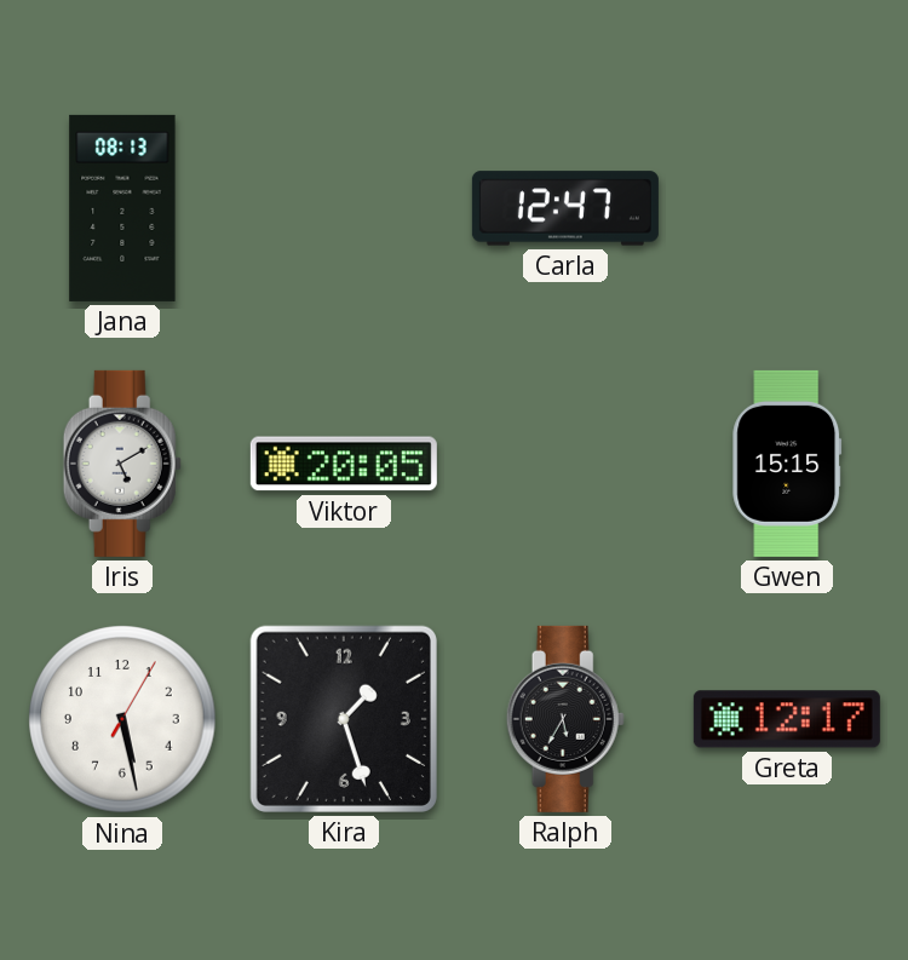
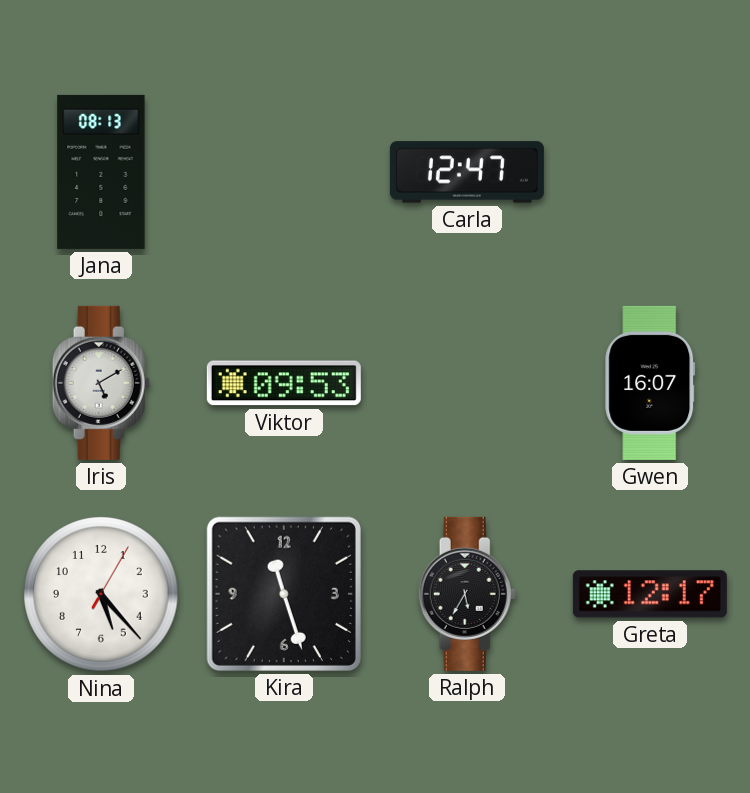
Viktor: 20:05 -> 09:53 (284, 383)
Gwen: 15:15 -> 16:07 (650, 383)
Nina: 5:28 -> 5:23 (101, 594)
Kira: 1:27 -> 11:27 (284, 594)
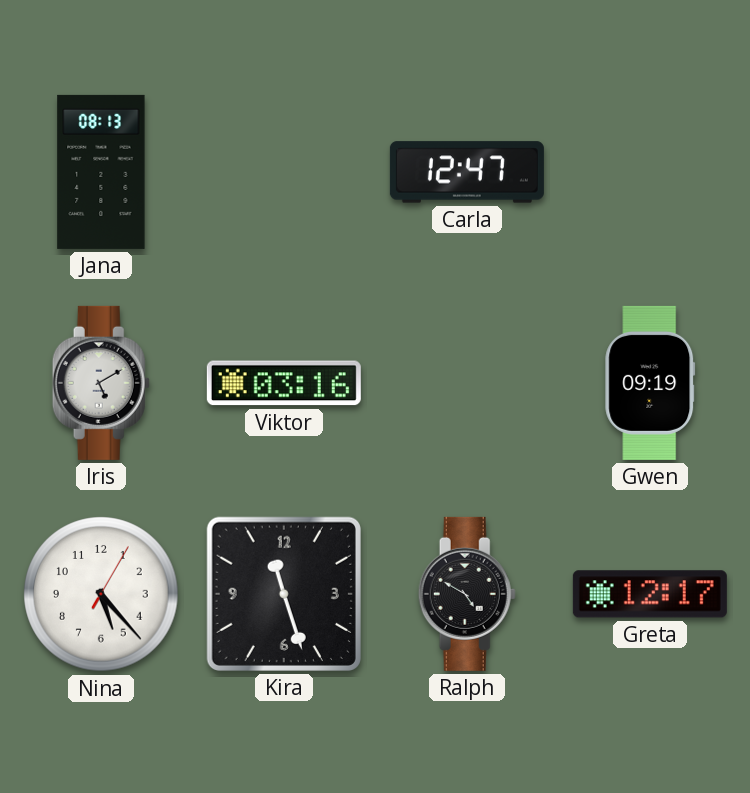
Viktor: 09:53 -> 03:16 (284, 383)
Gwen: 16:07 -> 09:19 (650, 383)
Ralph: 5:35 -> 4:50 (467, 594)
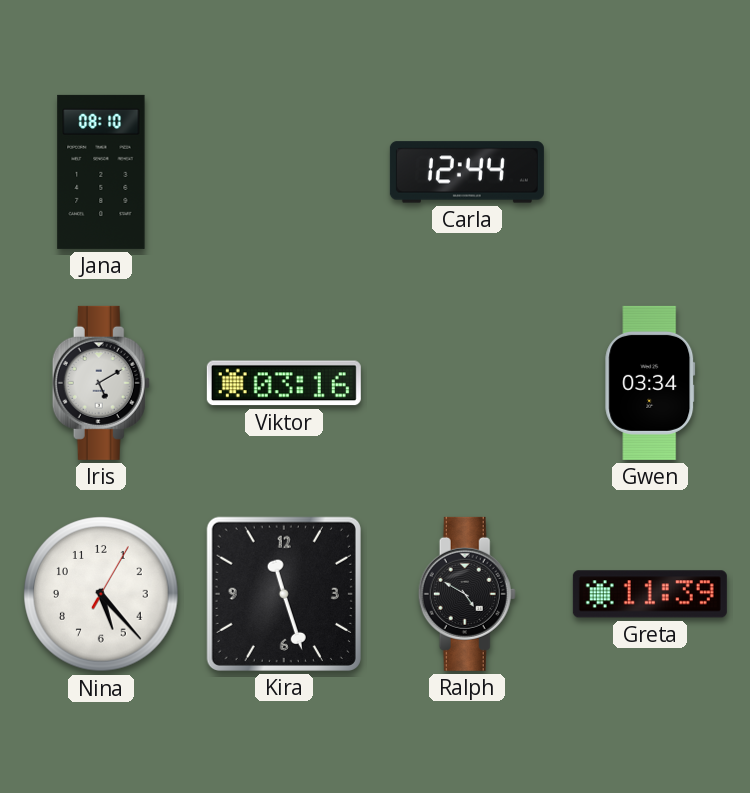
Jana: 08:13 -> 08:10 (101, 172)
Carla: 12:47 -> 12:44 (467, 172)
Gwen: 09:19 -> 03:34 (650, 383)
Greta: 12:17 -> 11:39 (650, 594)
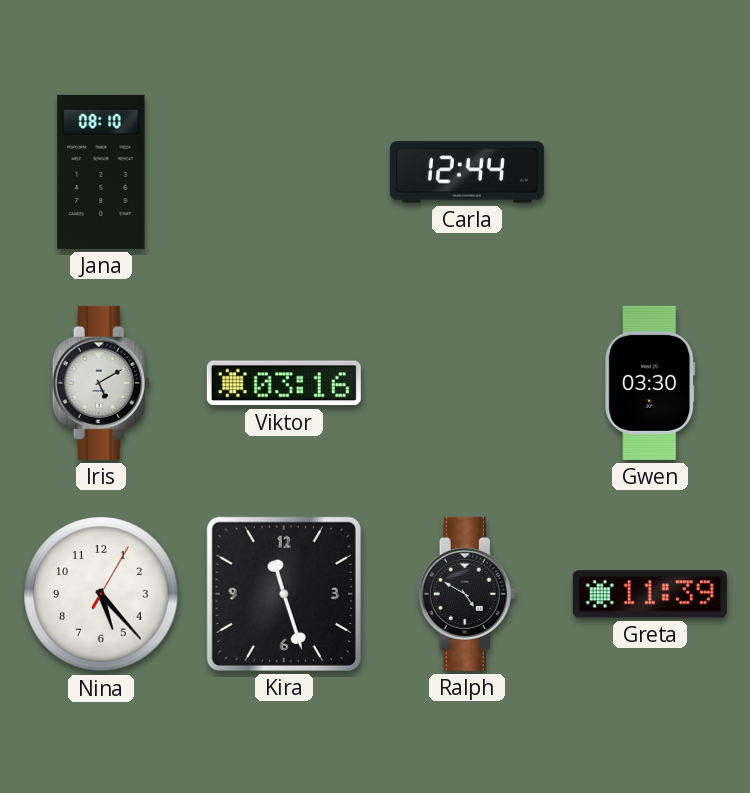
Gwen: 03:34 -> 03:30 (650, 383)
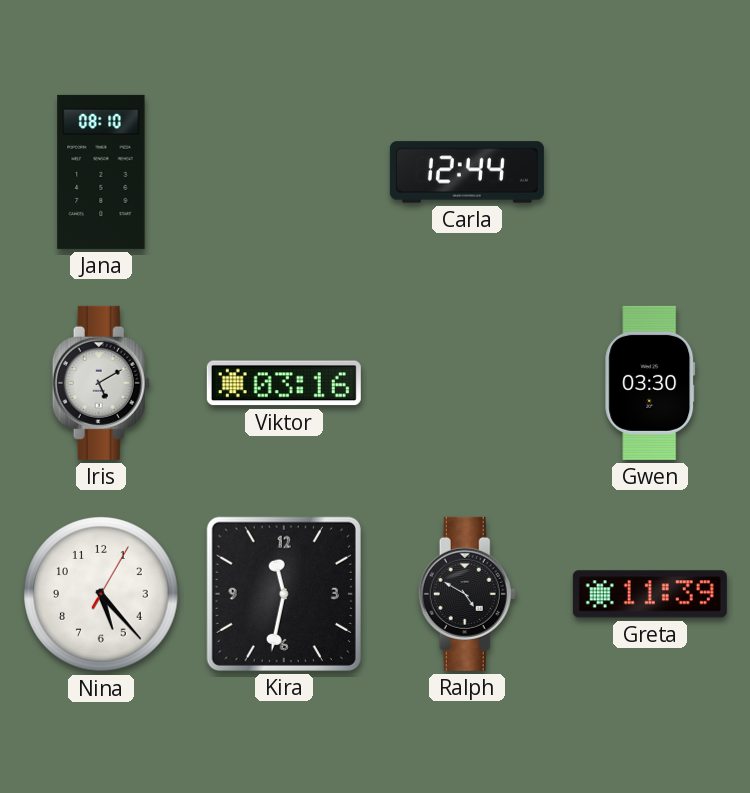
Kira: 11:27 -> 11:32 (284, 594)
